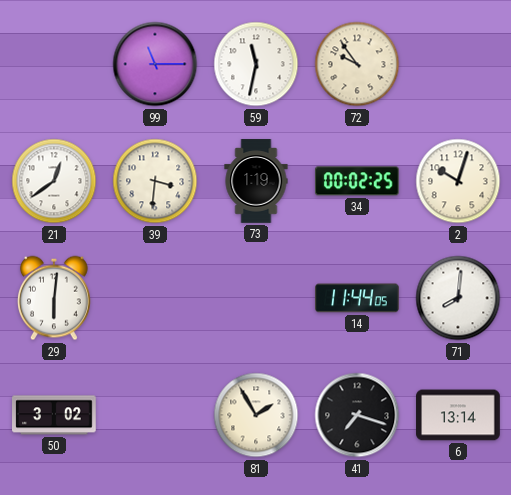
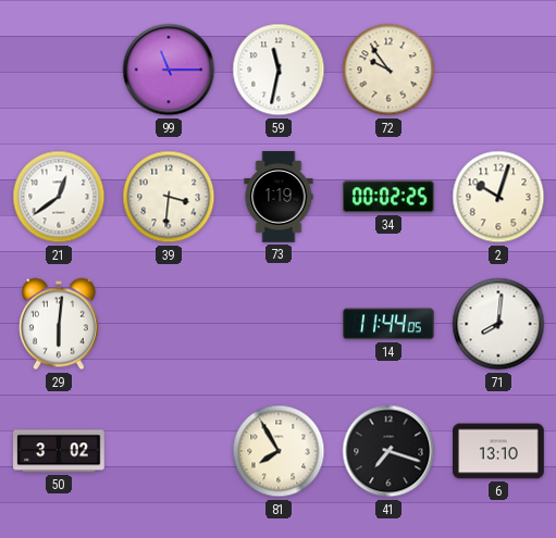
81: 1:55 -> 7:55 (279, 451)
6: 13:14 -> 13:10 (498, 451)
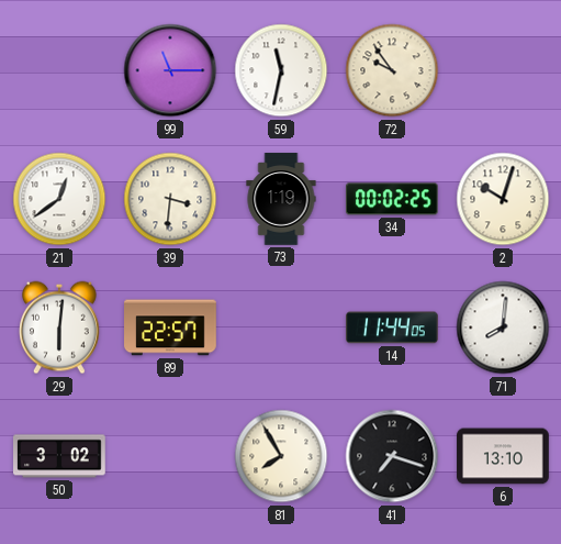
89: none -> 22:57 (170, 327)
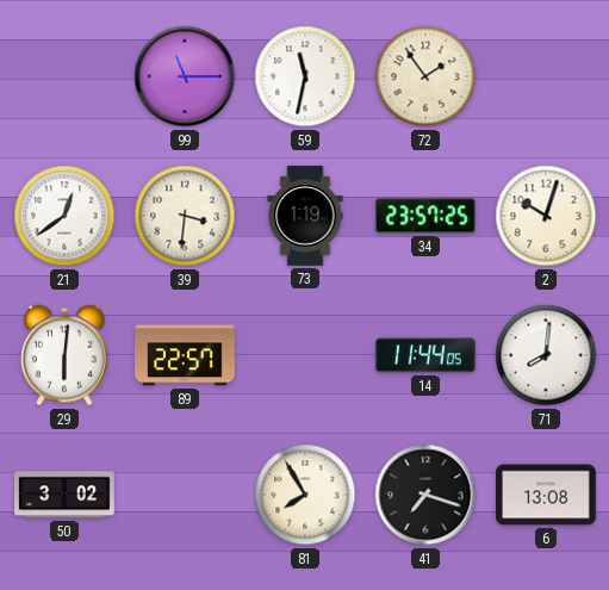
72: 9:54 -> 1:54 (425, 76)
34: 00:02 -> 23:57 (425, 216)
6: 13:10 -> 13:08 (546, 495)
